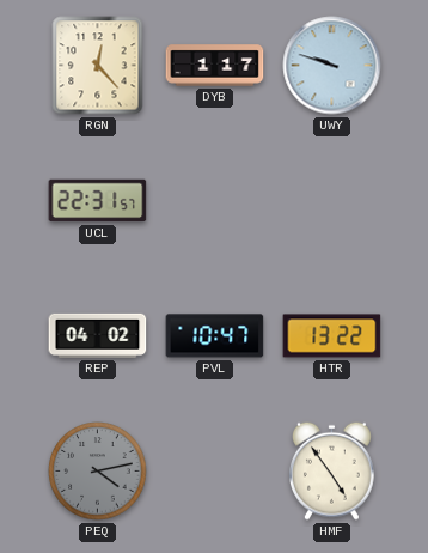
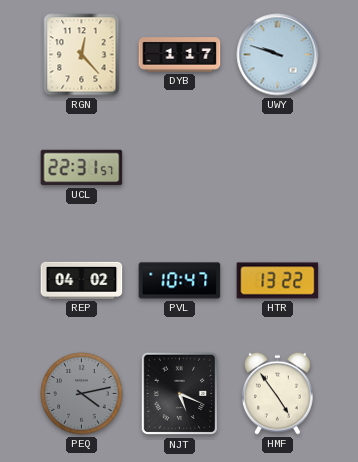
NJT: none -> 5:19 (179, 394)
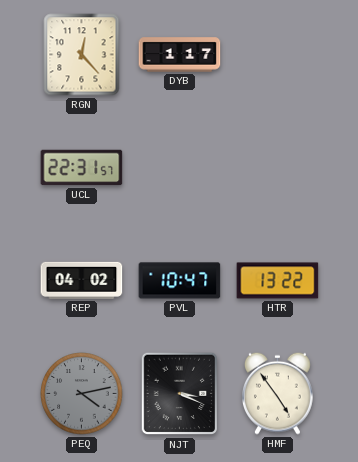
UWY: 9:48 -> none (278, 55)
NJT: 5:19 -> 3:19 (179, 394)
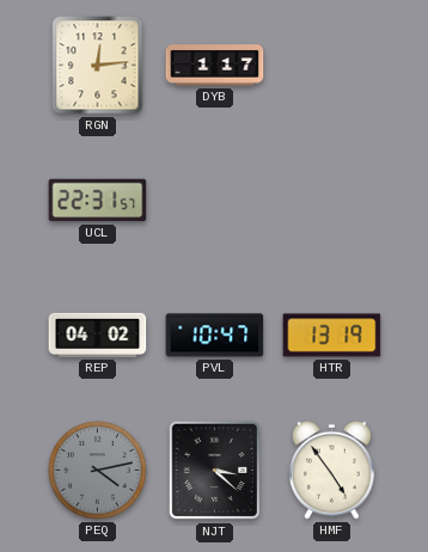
RGN: 12:23 -> 12:14 (98, 66)
HTR: 13:22 -> 13:19 (332, 336)
NJT: 3:19 -> 3:22 (214, 471)
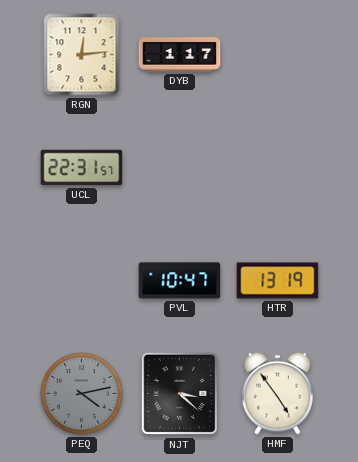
REP: 04:02 -> none (98, 335)
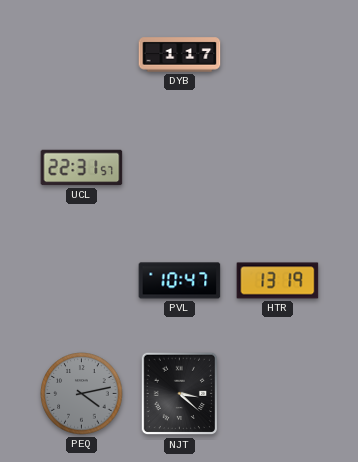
RGN: 12:14 -> none (82, 55)
HMF: 4:54 -> none (278, 393)
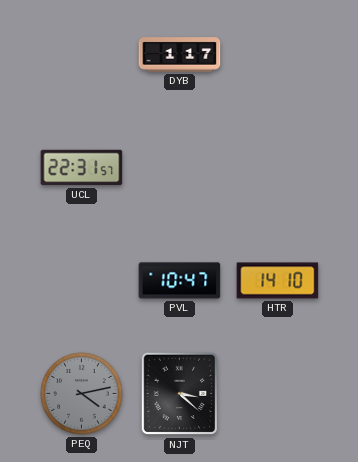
HTR: 13:19 -> 14:10 (278, 281)
